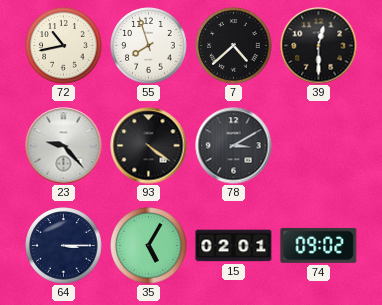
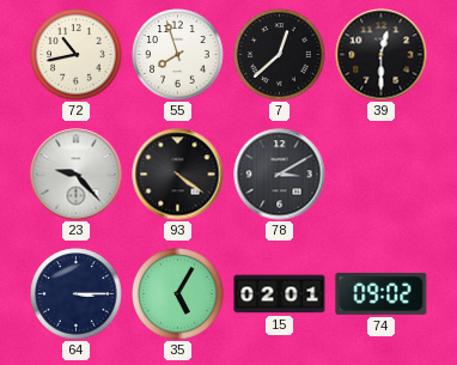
7: 4:38 -> 12:38 (280, 55)
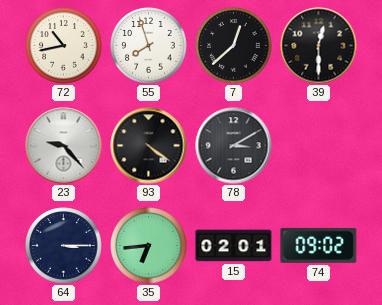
35: 5:05 -> 6:44 (149, 246)
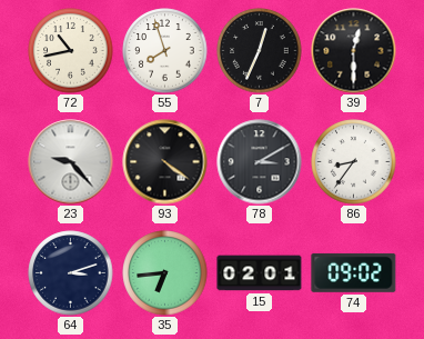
7: 12:38 -> 12:34 (260, 51)
86: none -> 8:36 (354, 162)
64: 3:15 -> 3:12 (71, 273)
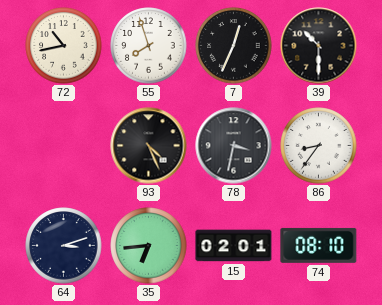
39: 12:30 -> 10:30 (319, 46)
23: 9:23 -> none (71, 162)
93: 4:21 -> 4:26 (149, 146)
78: 3:10 -> 3:32 (234, 146)
74: 09:02 -> 08:10 (319, 245)
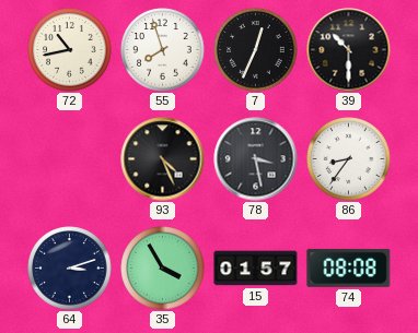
78: 3:32 -> 3:28 (256, 159)
35: 6:44 -> 3:55 (163, 269)
15: 02:01 -> 01:57 (256, 269)
74: 08:10 -> 08:08 (349, 267)
